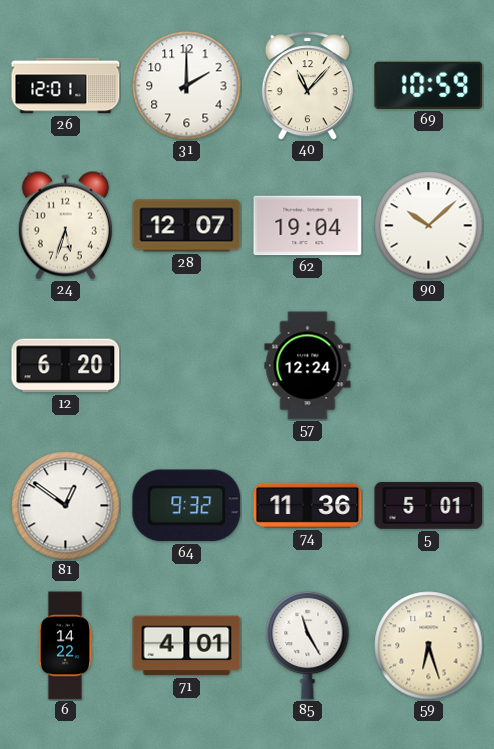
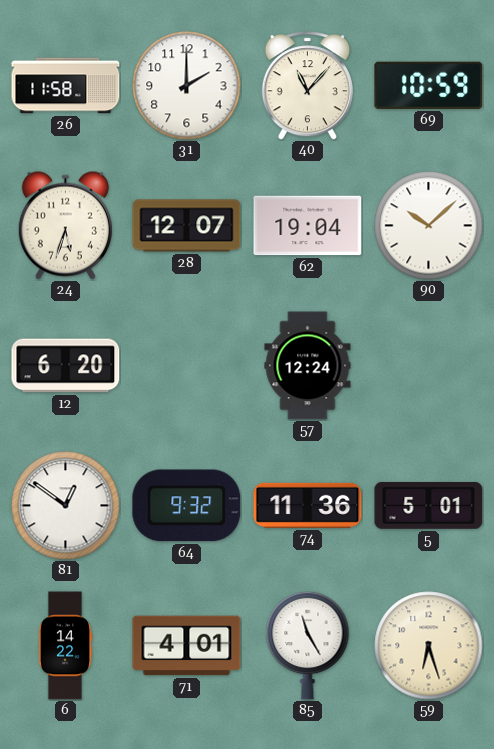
26: 12:01 -> 11:58 (66, 86)
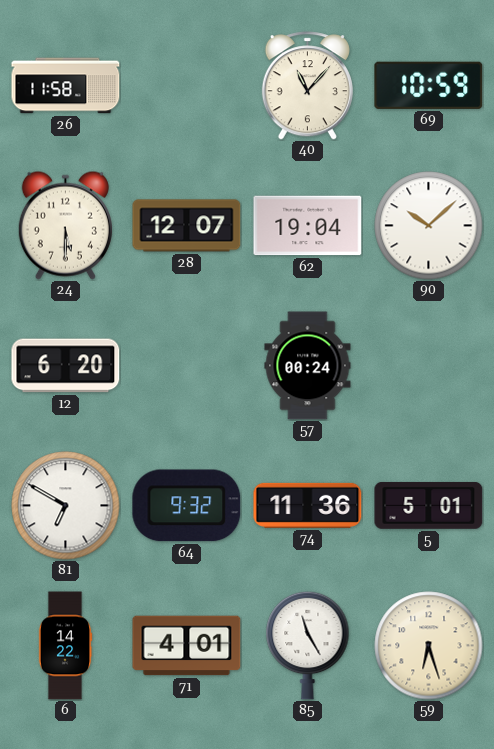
31: 2:00 -> none (187, 86)
24: 5:33 -> 5:30 (65, 225)
57: 12:24 -> 00:24 (308, 366)
81: 12:51 -> 6:50 (66, 506)
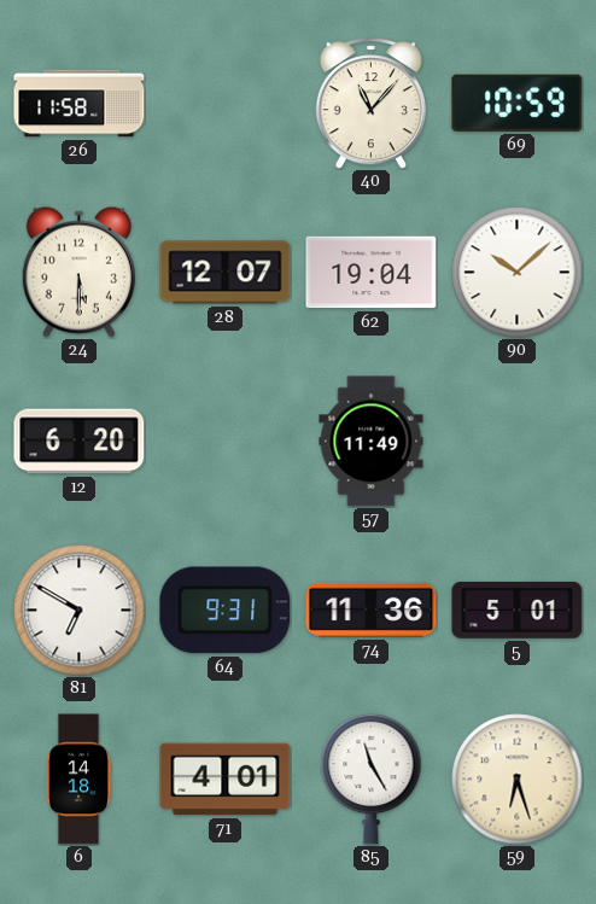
57: 00:24 -> 11:49 (372, 442)
64: 9:32 -> 9:31 (226, 611)
6: 14:22 -> 14:18 (78, 780)
